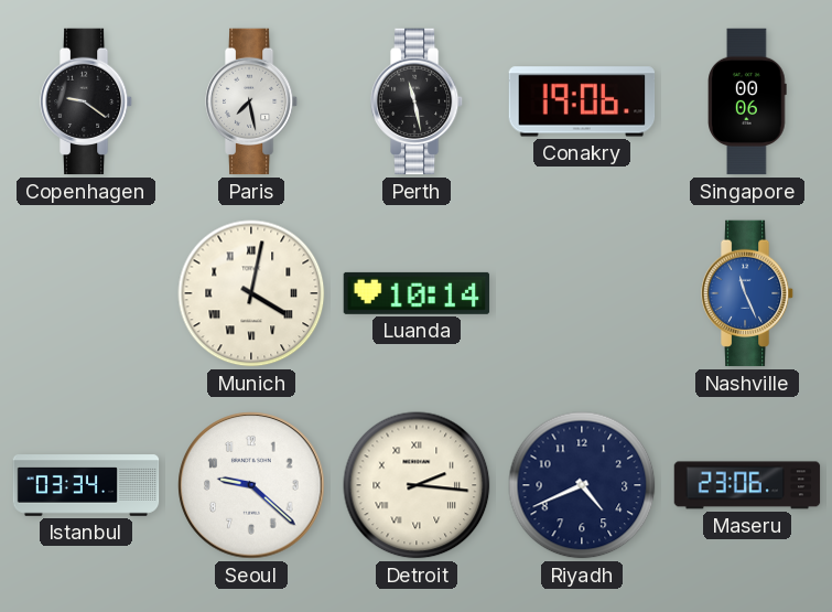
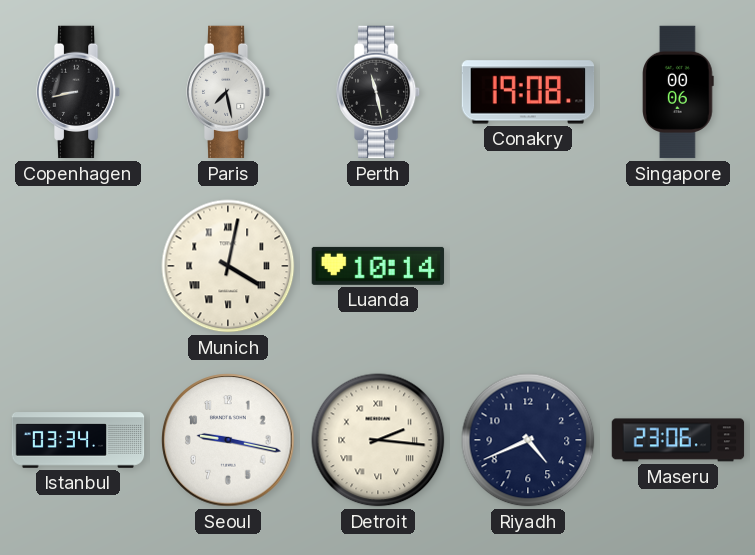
Copenhagen: 9:21 -> 8:43 (78, 92)
Conakry: 19:06 -> 19:08 (528, 92)
Nashville: 11:26 -> none (747, 293)
Seoul: 9:22 -> 9:17 (228, 440)
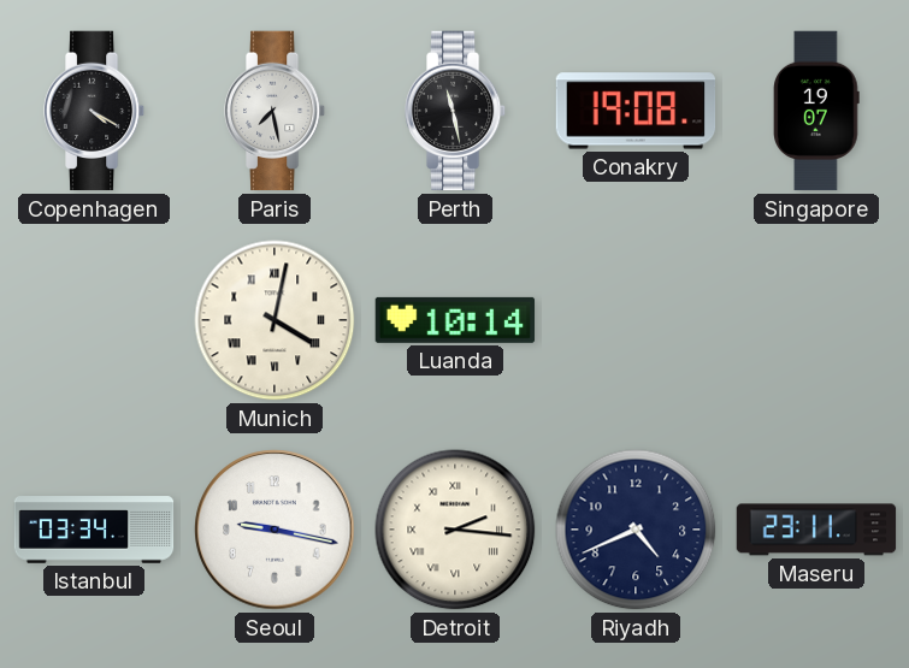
Copenhagen: 8:43 -> 4:20 (94, 111)
Singapore: 00:06 -> 19:07 (816, 111)
Maseru: 23:06 -> 23:11 (816, 530)
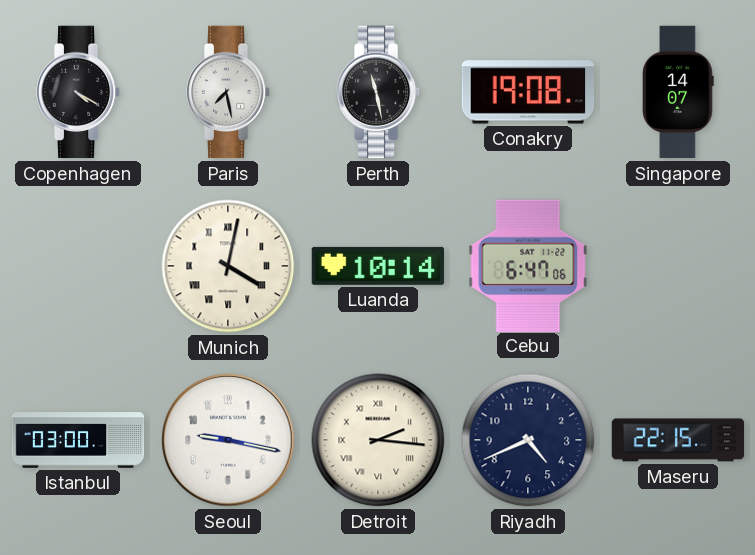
Singapore: 19:07 -> 14:07 (678, 92)
Cebu: none -> 6:47 (528, 265)
Istanbul: 03:34 -> 03:00 (78, 440)
Maseru: 23:11 -> 22:15 (678, 440)
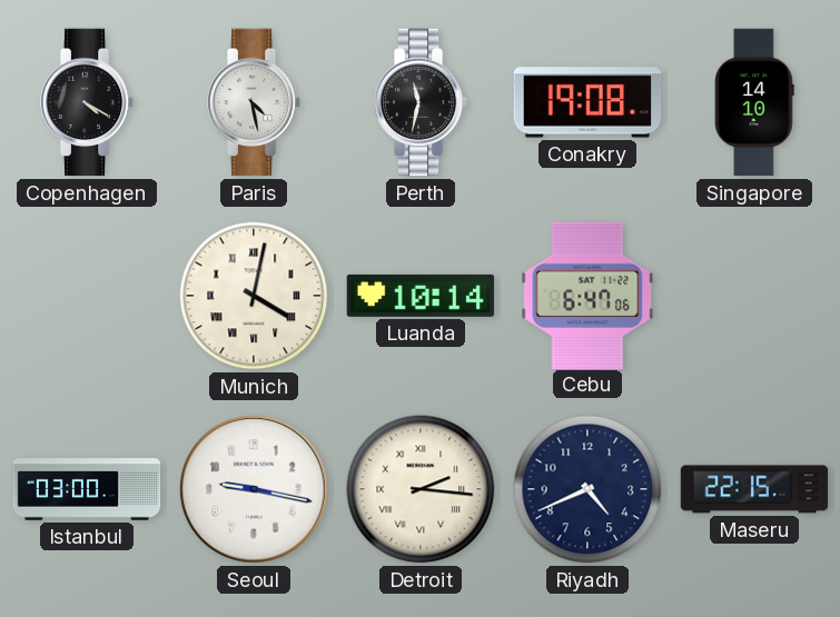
Paris: 7:28 -> 4:28 (254, 102)
Perth: 11:28 -> 11:32 (421, 102)
Singapore: 14:07 -> 14:10 (754, 102)
